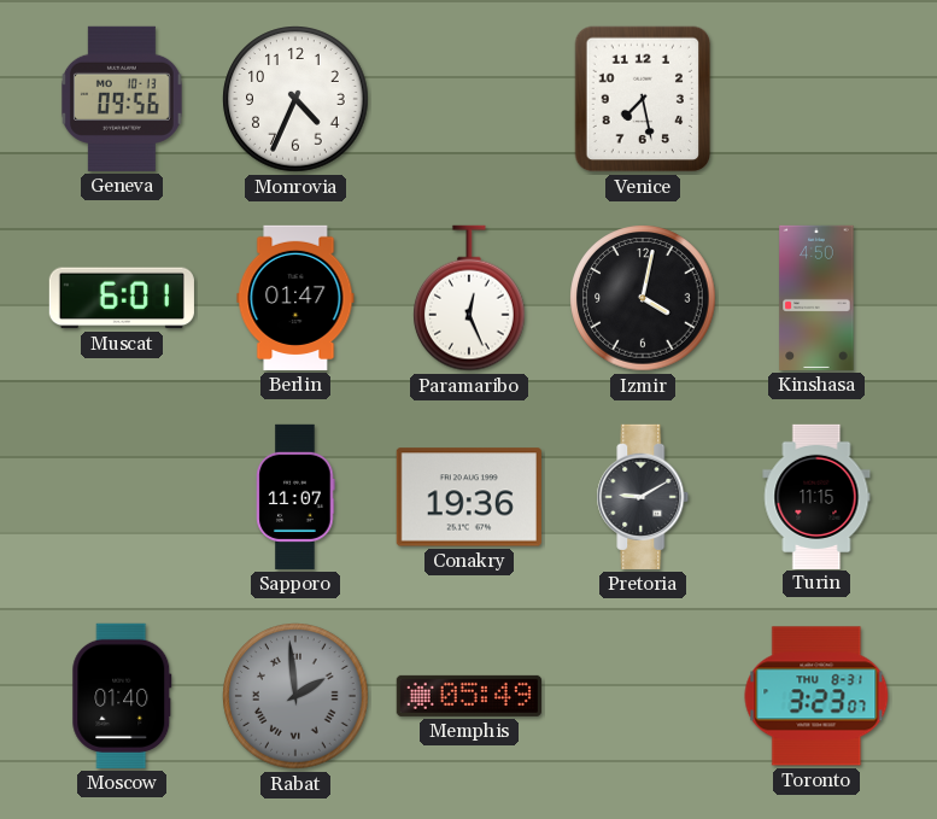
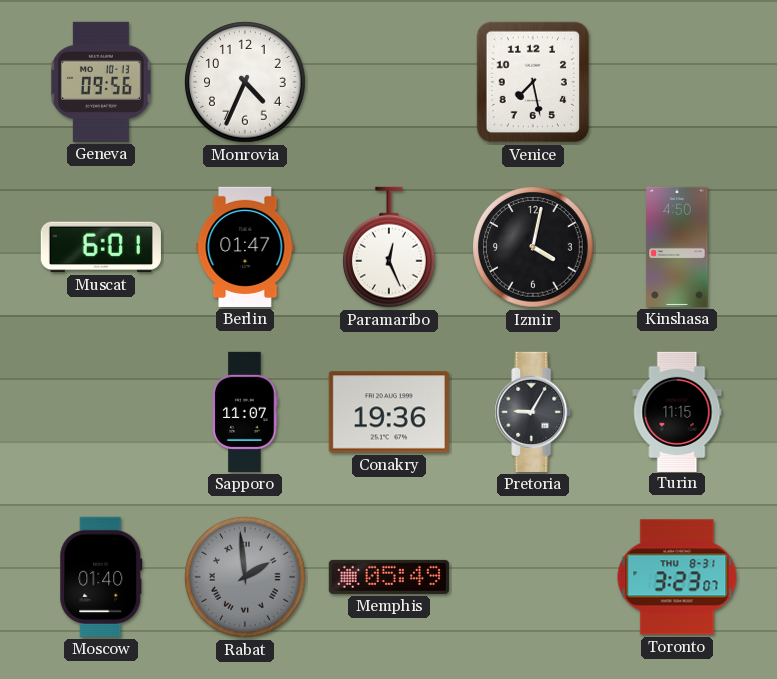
Pretoria: 9:10 -> 9:05 (533, 412)
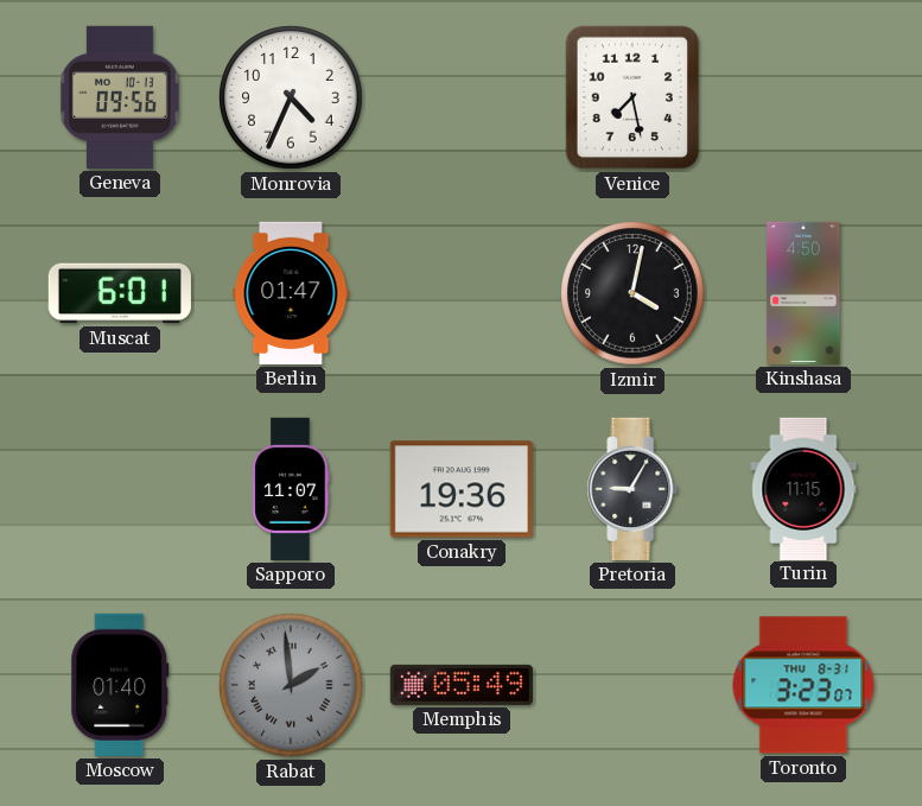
Paramaribo: 12:26 -> none (390, 247)
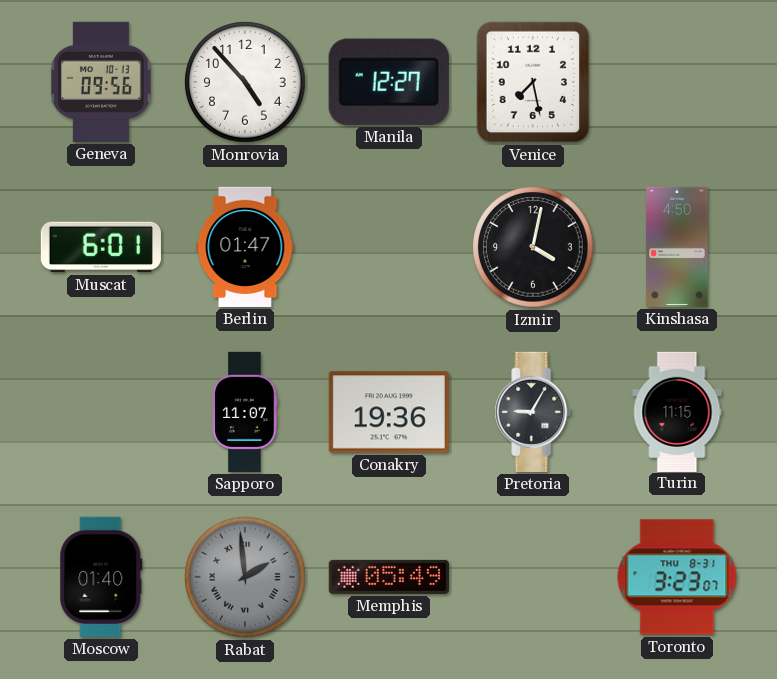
Monrovia: 4:34 -> 4:53 (245, 82)
Manila: none -> 12:27 (389, 82)
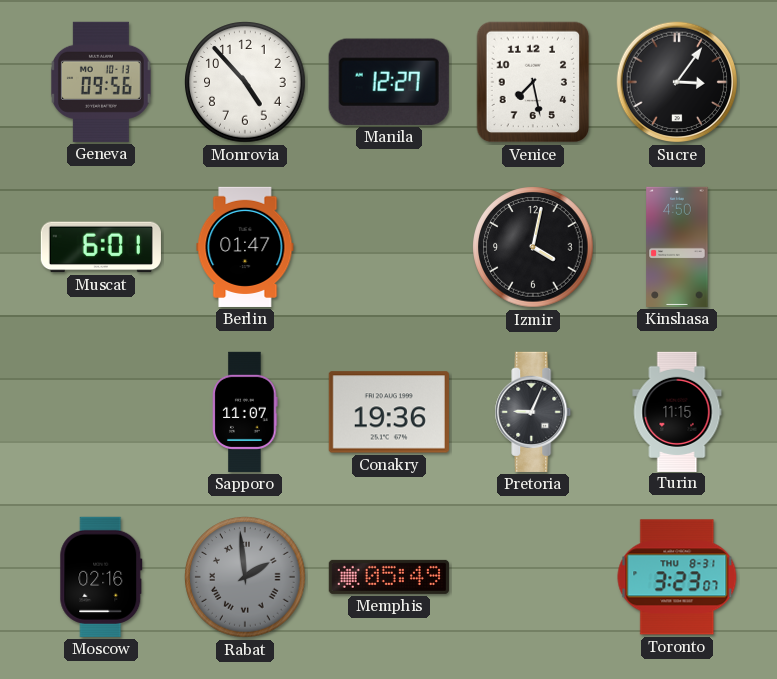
Sucre: none -> 3:06 (677, 82)
Pretoria: 9:05 -> 9:04 (533, 412)
Moscow: 01:40 -> 02:16 (101, 577)
